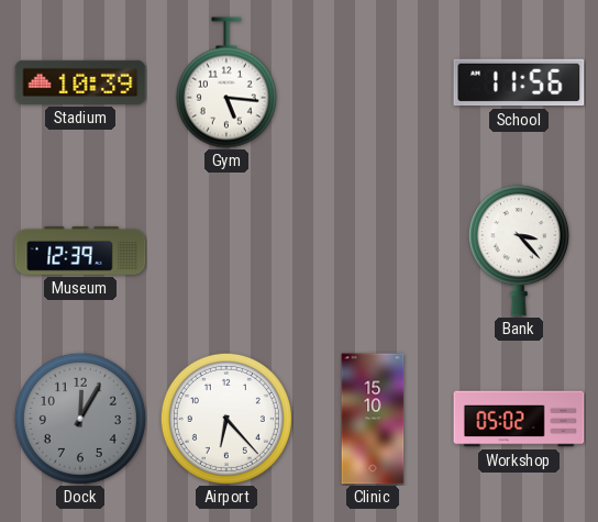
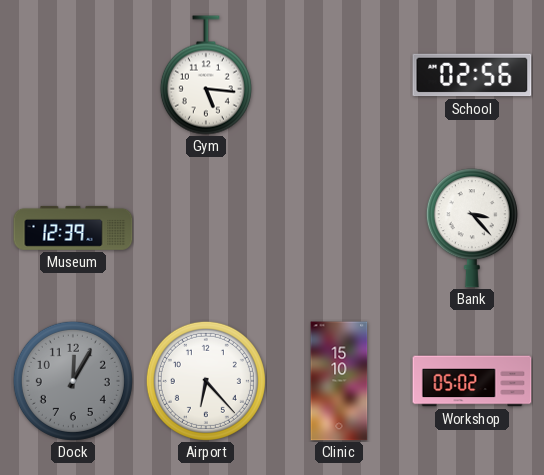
Stadium: 10:39 -> none (80, 82)
School: 11:56 -> 02:56 (472, 75)
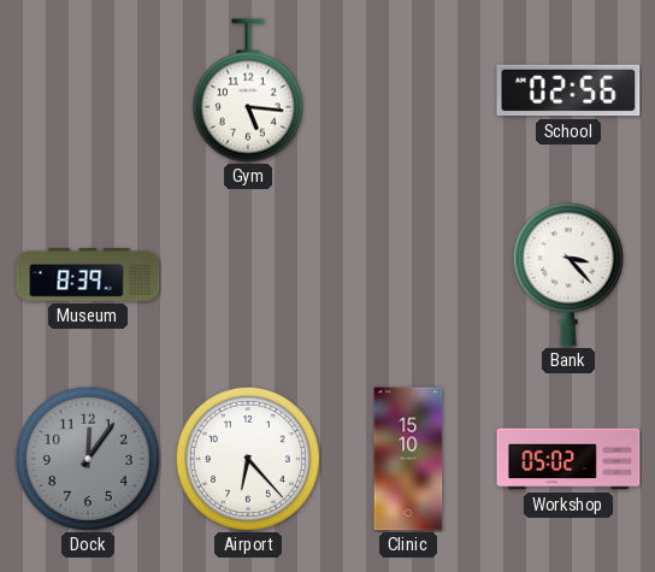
Museum: 12:39 -> 8:39 (88, 275)
Dock: 12:05 -> 12:06 (88, 459)
